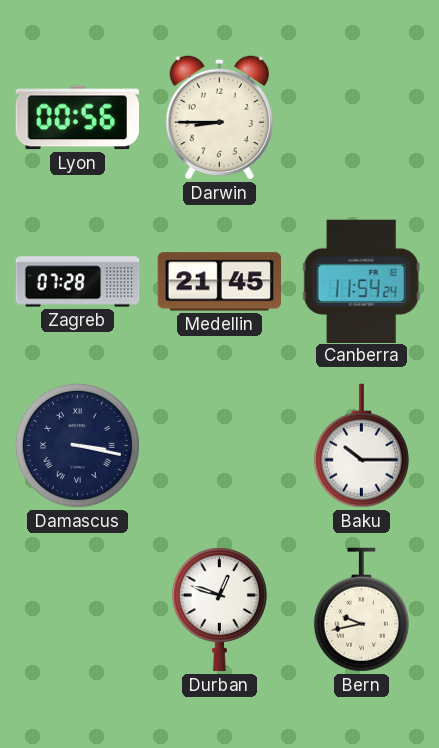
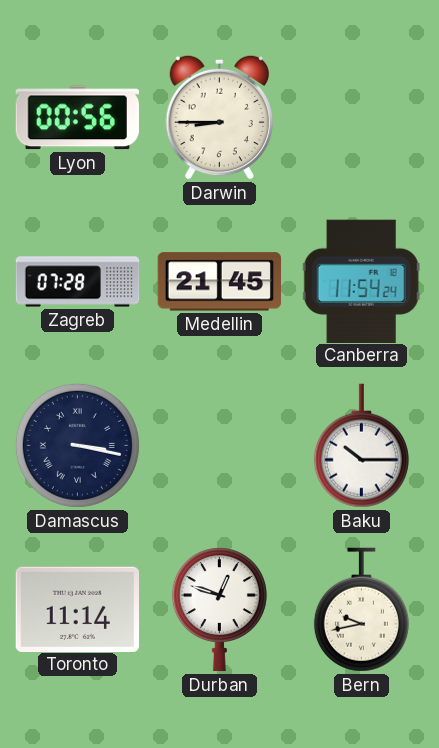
Toronto: none -> 11:14 (78, 609)
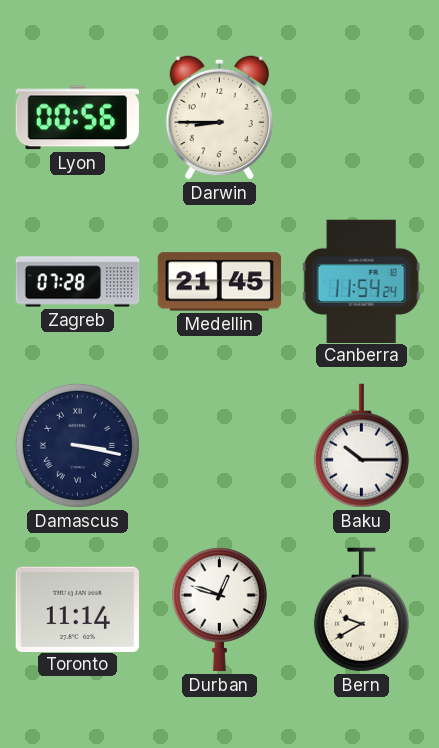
Bern: 9:43 -> 9:40 (361, 610)
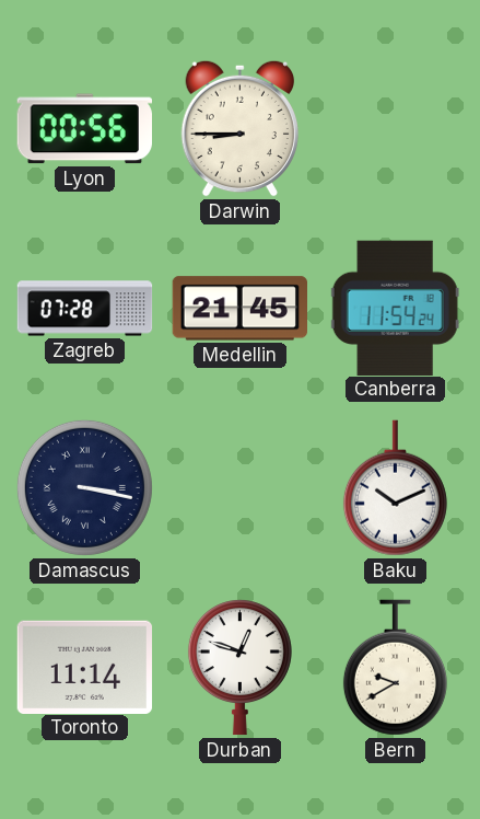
Baku: 10:15 -> 10:11 (395, 488)
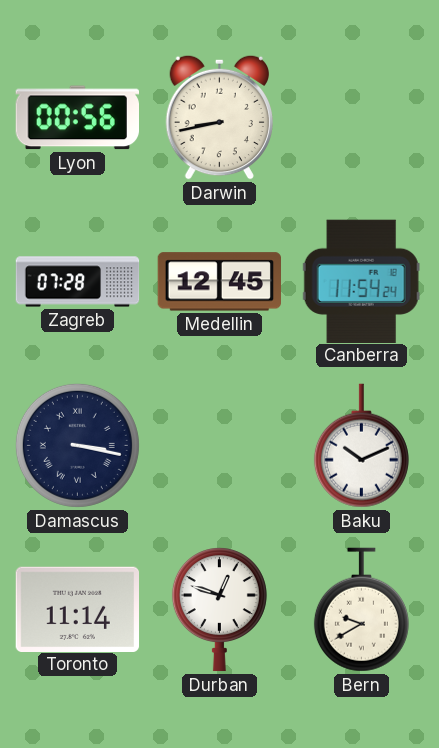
Darwin: 8:45 -> 8:43 (219, 117)
Medellin: 21:45 -> 12:45 (220, 282)
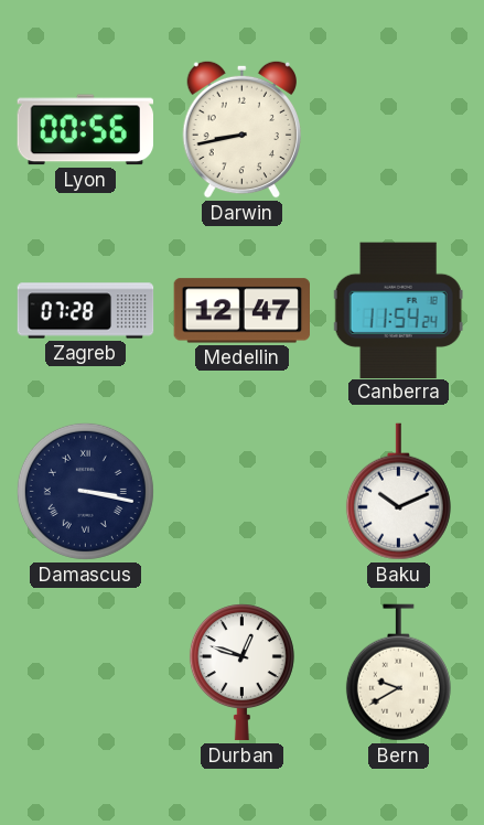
Medellin: 12:45 -> 12:47 (243, 311)
Toronto: 11:14 -> none (78, 609)
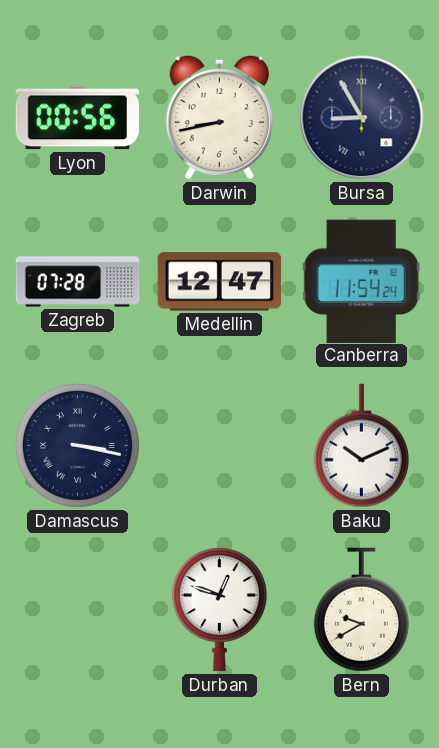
Bursa: none -> 8:55 (362, 118)
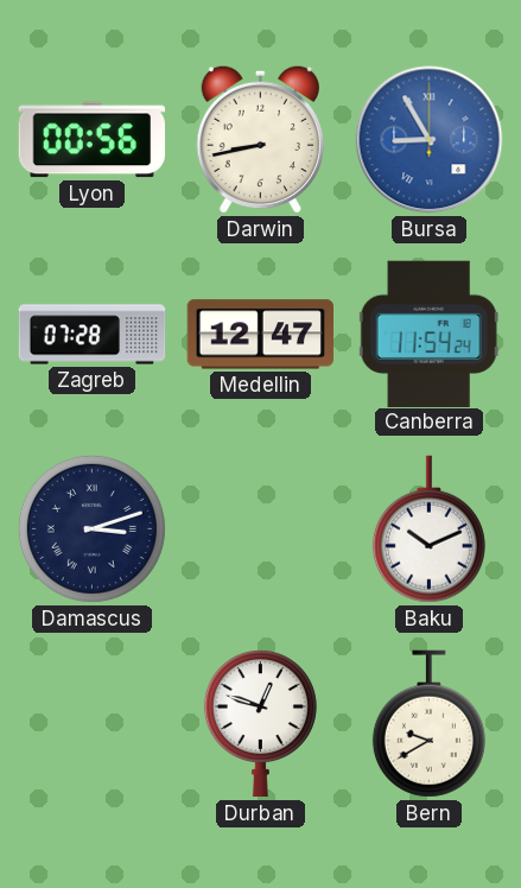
Bursa dial: navy -> blue (430, 140)
Damascus: 3:17 -> 3:12 (91, 528)
